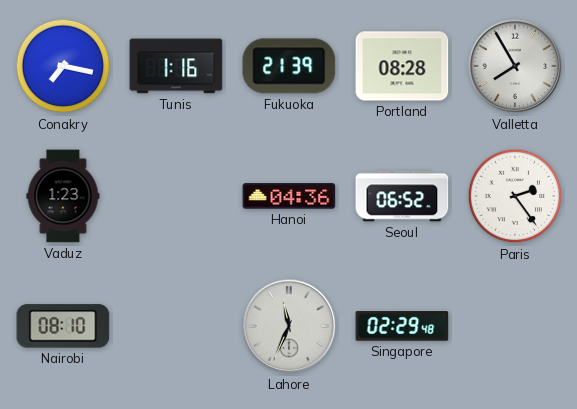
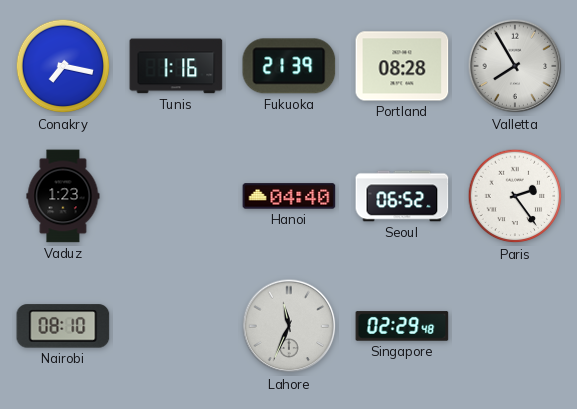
Hanoi: 04:36 -> 04:40 (289, 196)
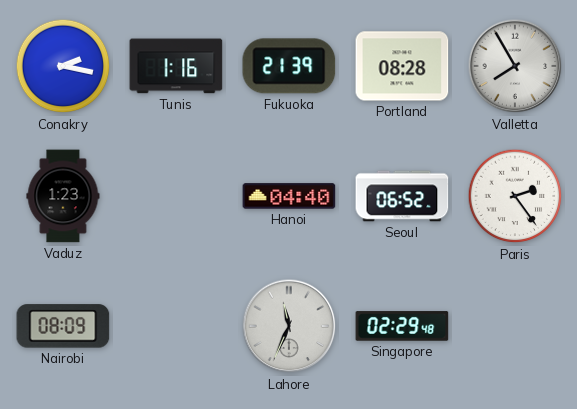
Conakry: 7:17 -> 2:17 (63, 66)
Nairobi: 08:10 -> 08:09 (63, 326)
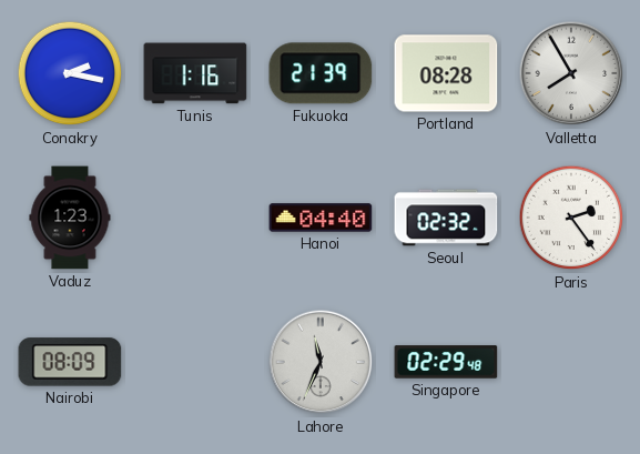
Seoul: 06:52 -> 02:32 (446, 218)
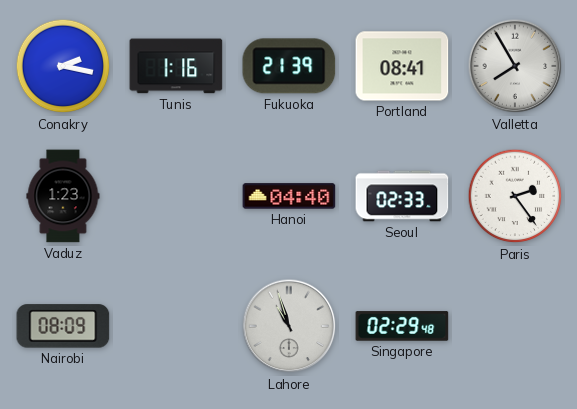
Portland: 08:28 -> 08:41 (402, 66)
Seoul: 02:32 -> 02:33 (402, 196)
Lahore: 11:34 -> 10:57 (289, 326)
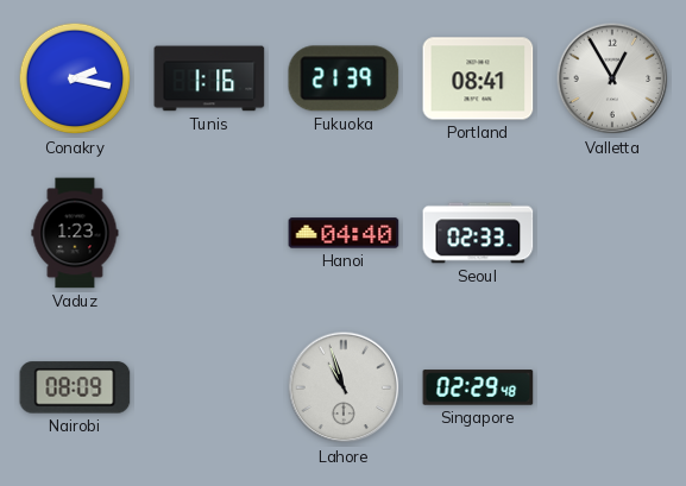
Valletta: 7:55 -> 12:55 (612, 78)
Paris: 2:24 -> none (515, 196)
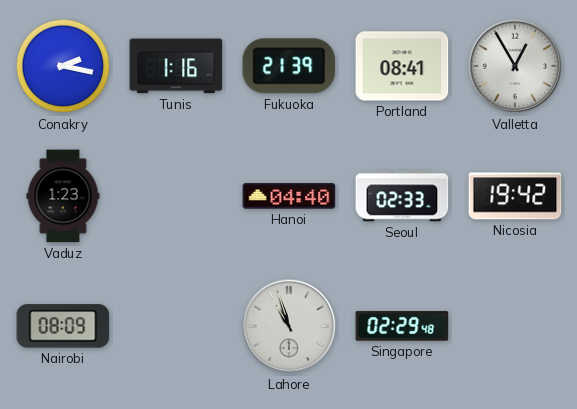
Nicosia: none -> 19:42 (515, 196)
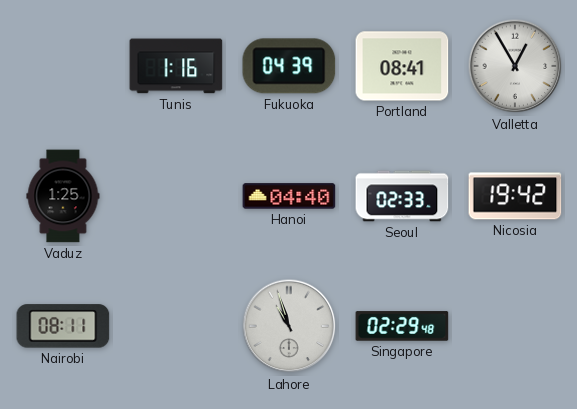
Conakry: 2:17 -> none (63, 66)
Fukuoka: 21:39 -> 04:39 (289, 66)
Vaduz: 1:23 -> 1:25 (63, 196)
Nairobi: 08:09 -> 08:11 (63, 326)
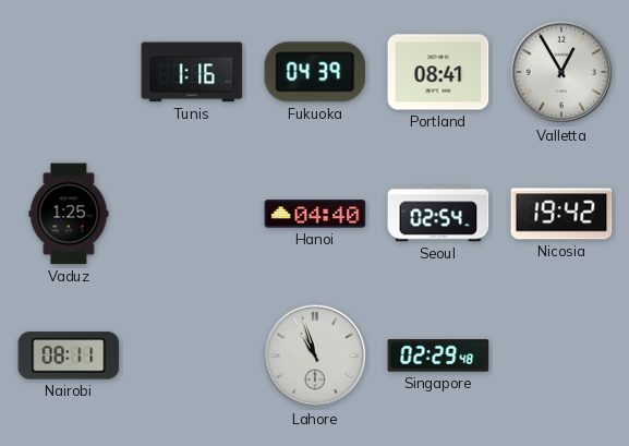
Seoul: 02:33 -> 02:54 (438, 214)
